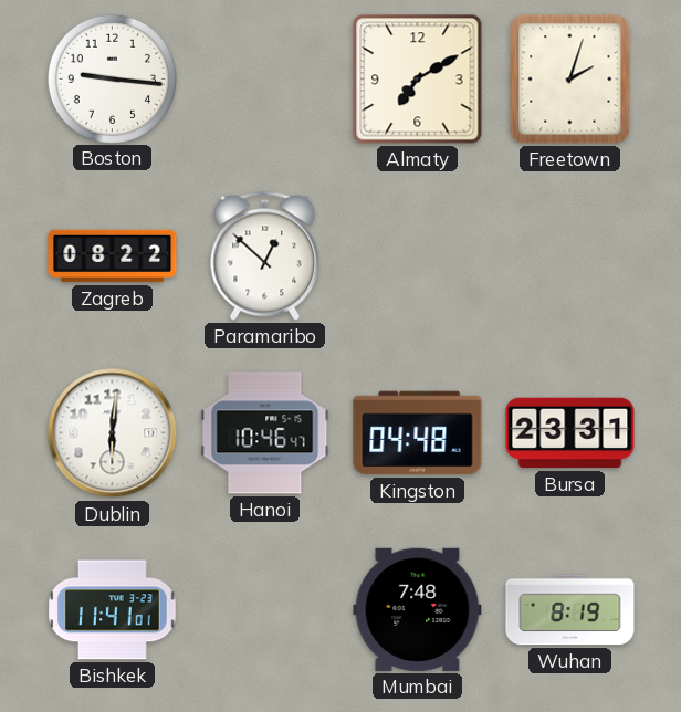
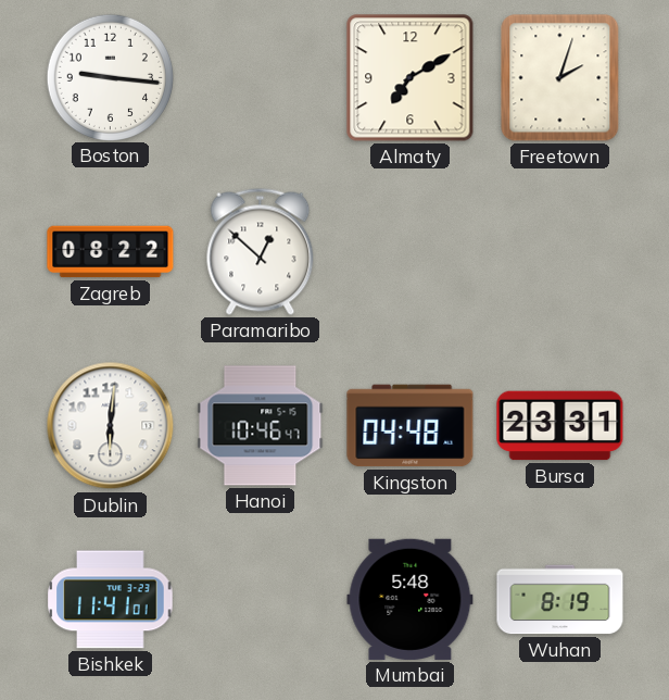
Mumbai: 7:48 -> 5:48 (411, 599)
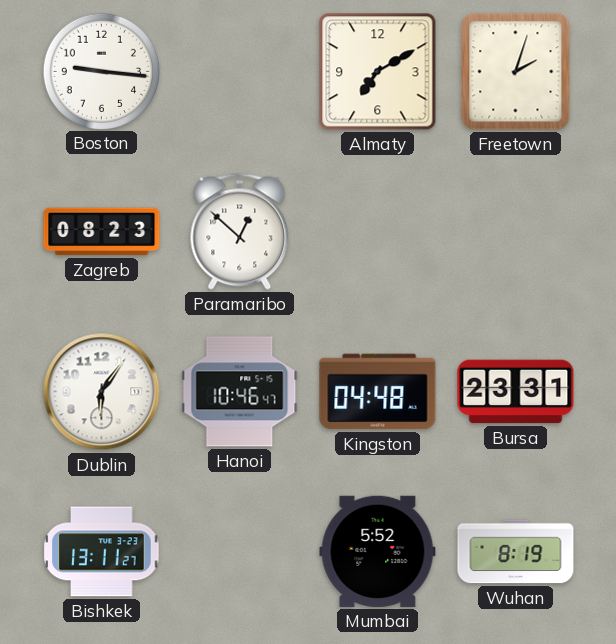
Zagreb: 08:22 -> 08:23 (102, 232)
Dublin: 6:01 -> 6:06 (102, 392)
Bishkek: 11:41 -> 13:11 (102, 552)
Mumbai: 5:48 -> 5:52 (378, 551)
